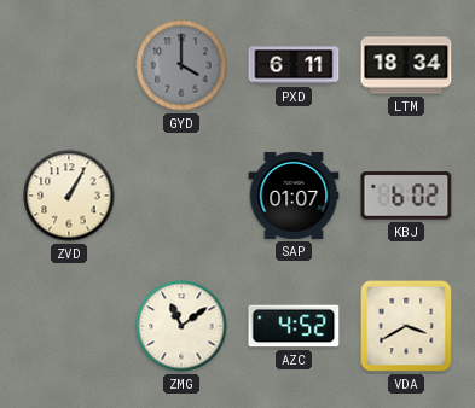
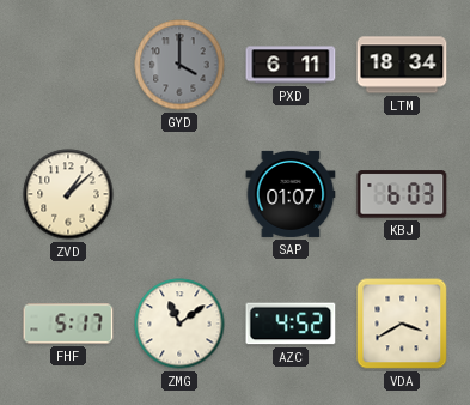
ZVD: 1:05 -> 1:08 (68, 194)
KBJ: 6:02 -> 6:03 (402, 194)
FHF: none -> 5:17 (68, 324)
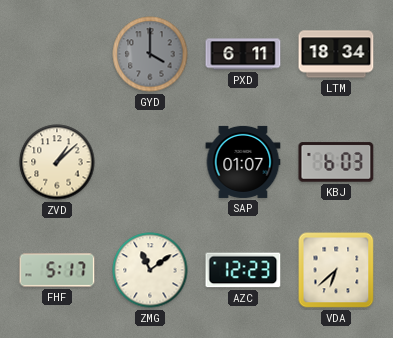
AZC: 4:52 -> 12:23 (243, 270)
VDA: 3:40 -> 6:38 (336, 270)
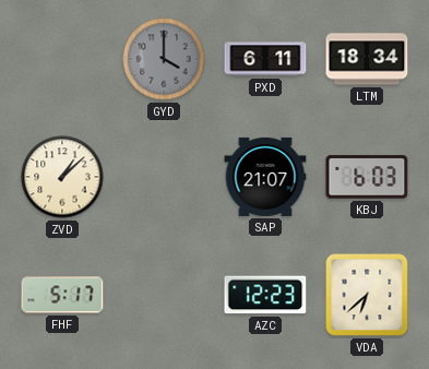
SAP: 01:07 -> 21:07 (265, 177)
ZMG: 11:09 -> none (150, 270)
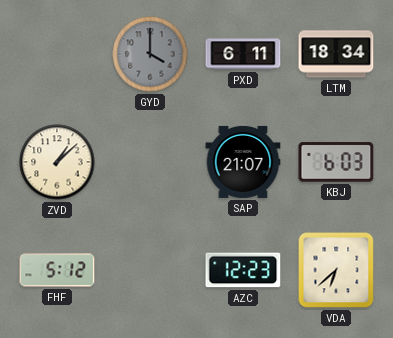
FHF: 5:17 -> 5:12 (57, 270)
